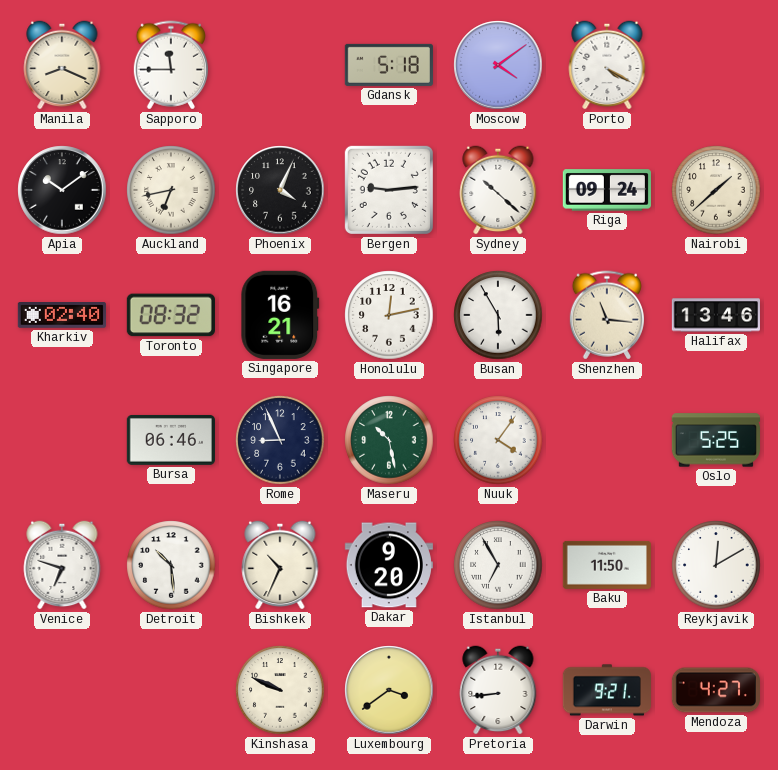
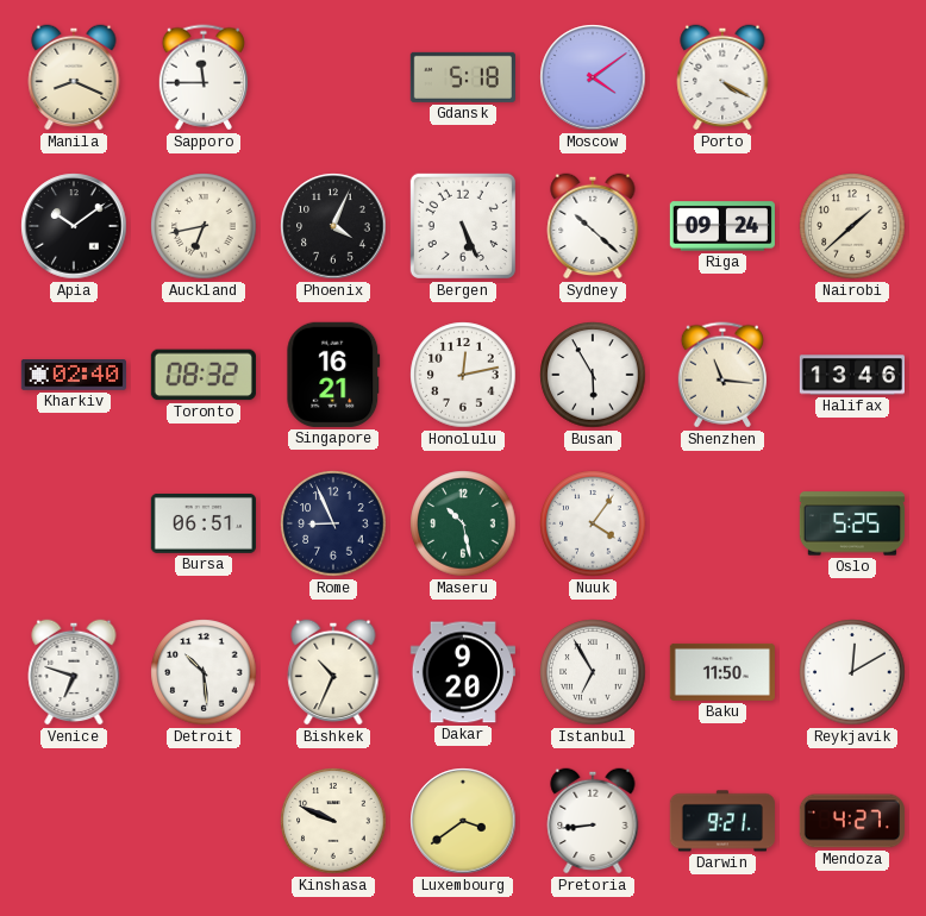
Bergen: 9:14 -> 5:26 (463, 226)
Bursa: 06:46 -> 06:51 (204, 523)
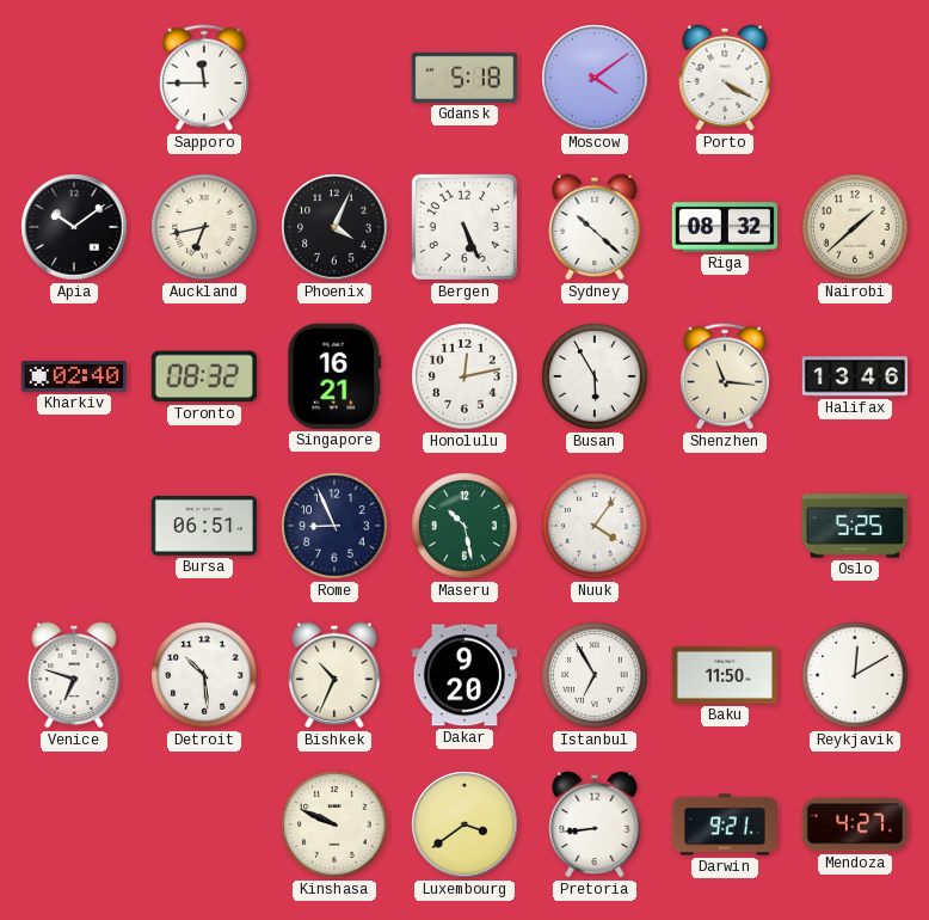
Manila: 8:19 -> none (74, 77)
Riga: 09:24 -> 08:32 (725, 227)
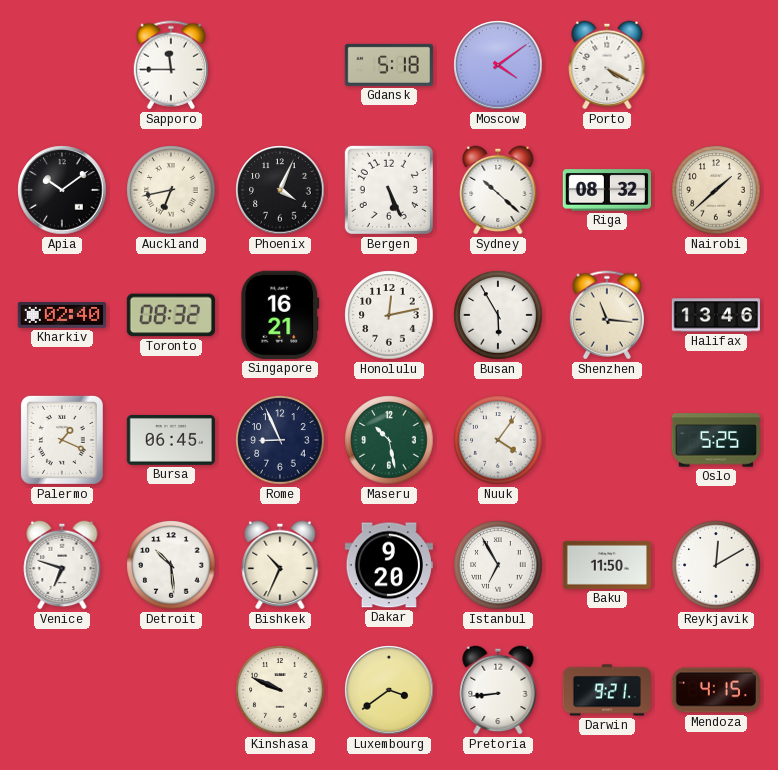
Palermo: none -> 1:19 (62, 440)
Bursa: 06:51 -> 06:45 (171, 440)
Mendoza: 4:27 -> 4:15 (716, 690)
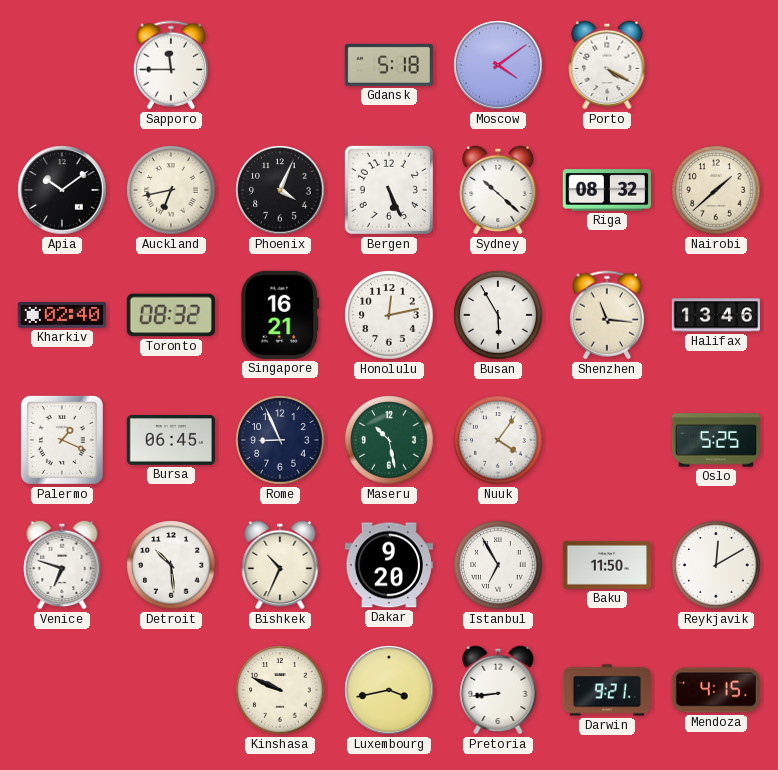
Luxembourg: 3:39 -> 3:43 (389, 690)
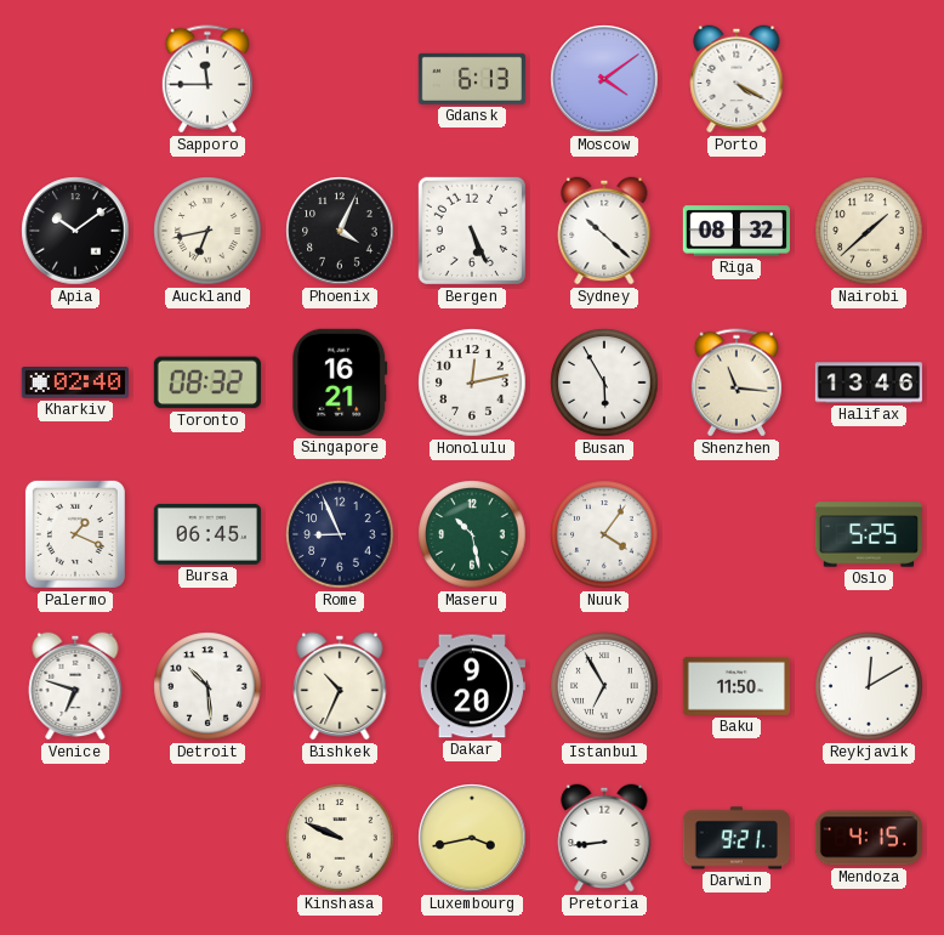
Gdansk: 5:18 -> 6:13 (472, 79)
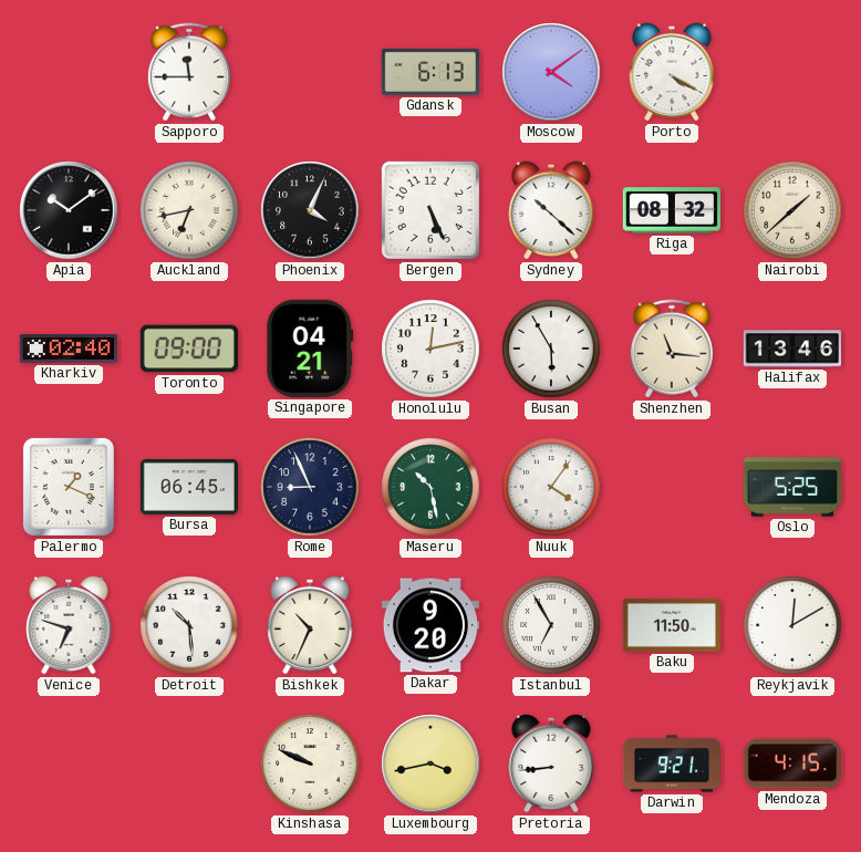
Toronto: 08:32 -> 09:00 (189, 349)
Singapore: 16:21 -> 04:21 (310, 349)
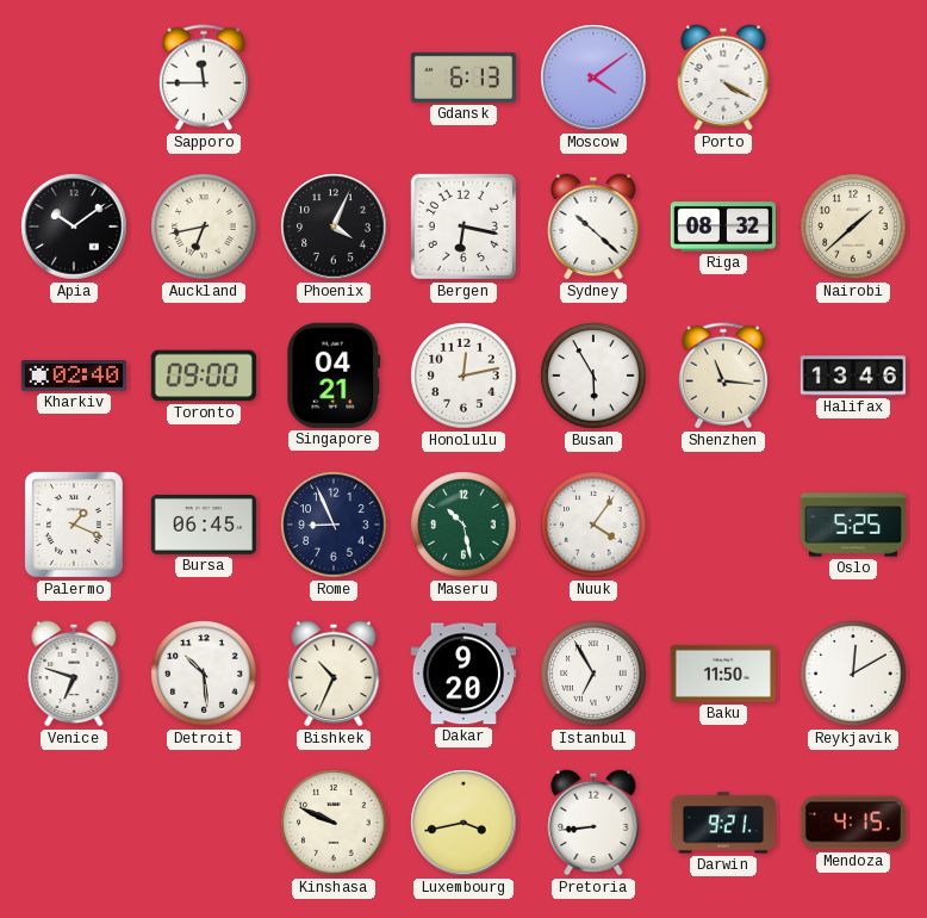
Bergen: 5:26 -> 6:17 (463, 227)
